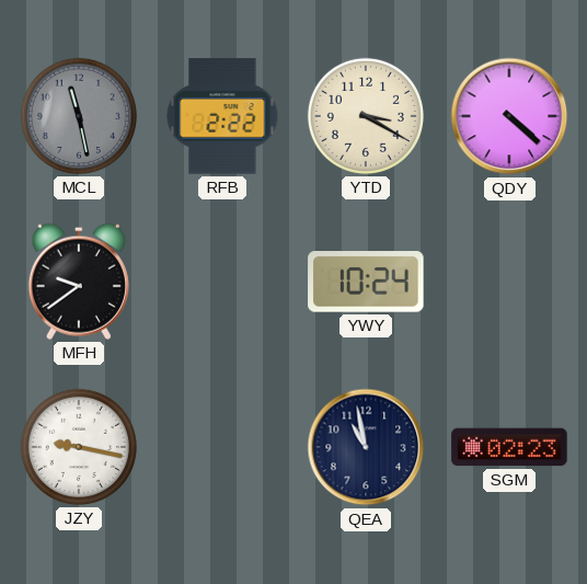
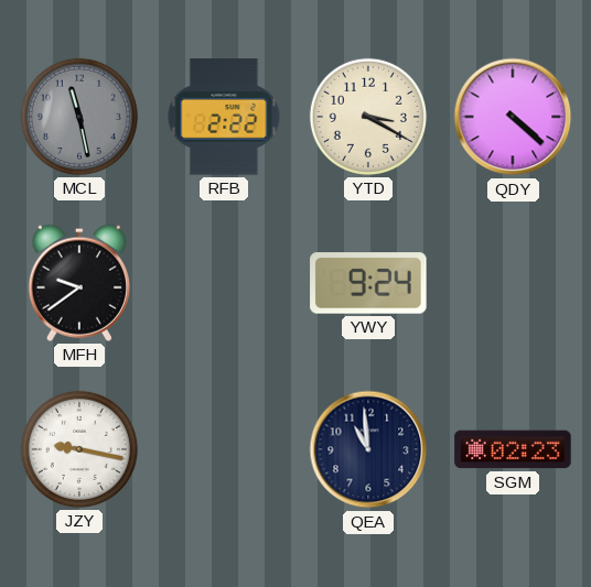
YWY: 10:24 -> 9:24 (368, 283)
QEA: 10:58 -> 10:59 (368, 449)
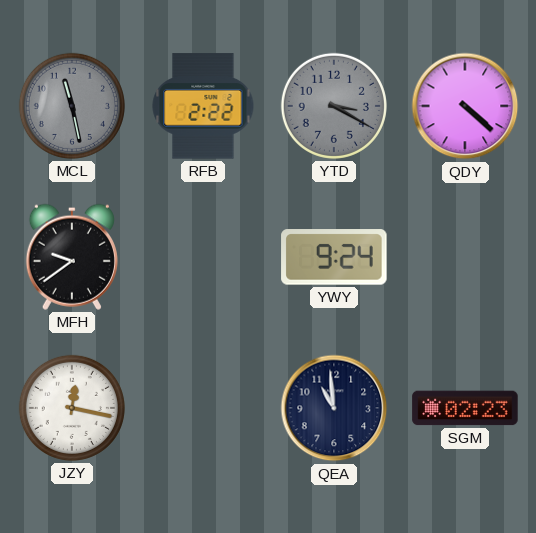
YTD dial: cream -> grey (334, 106)
JZY: 9:17 -> 12:17 (72, 408)
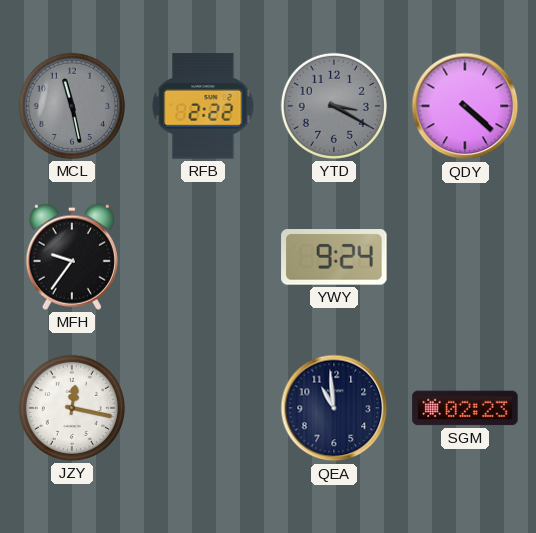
MFH: 9:39 -> 9:36 (72, 257)
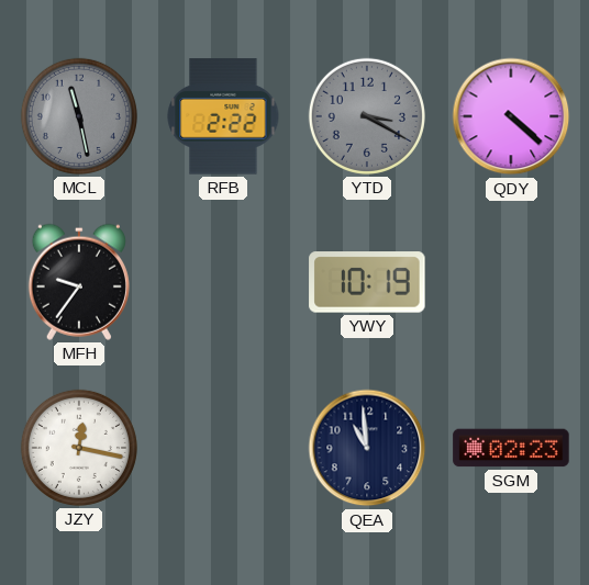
YWY: 9:24 -> 10:19 (367, 282)
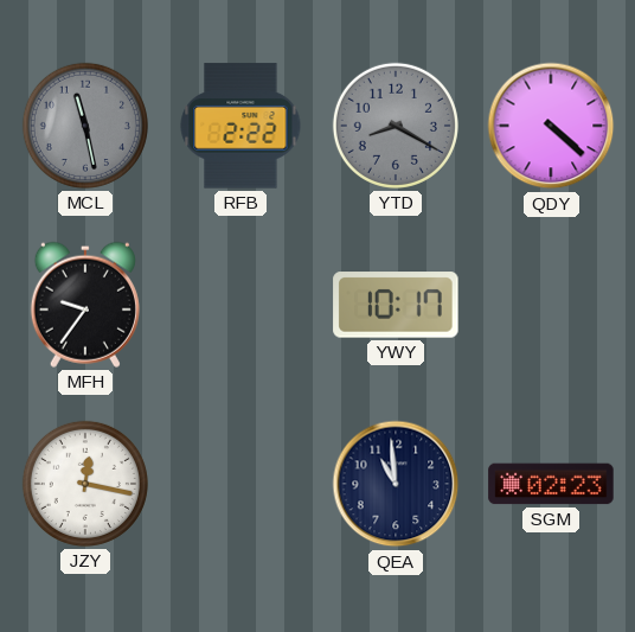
YTD: 3:20 -> 8:20 (396, 126)
YWY: 10:19 -> 10:17 (396, 305)
